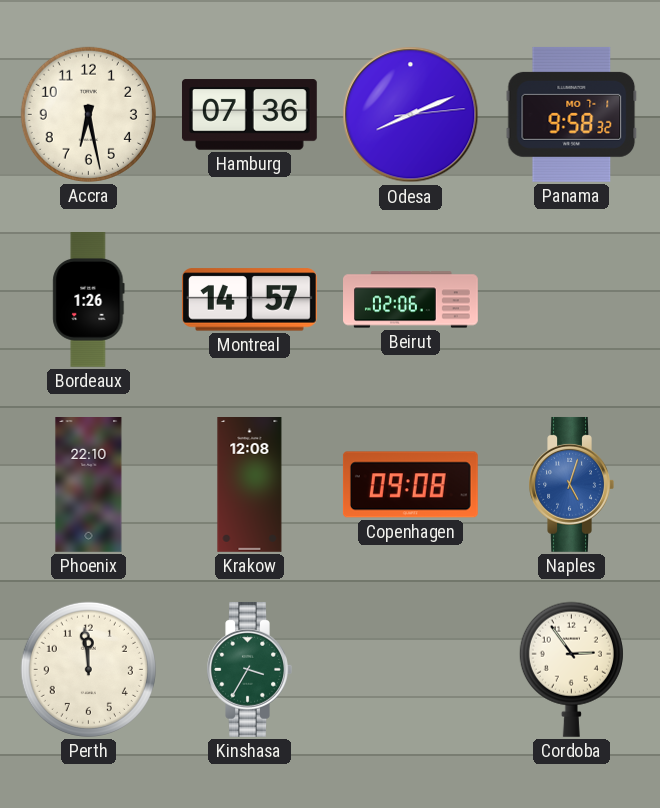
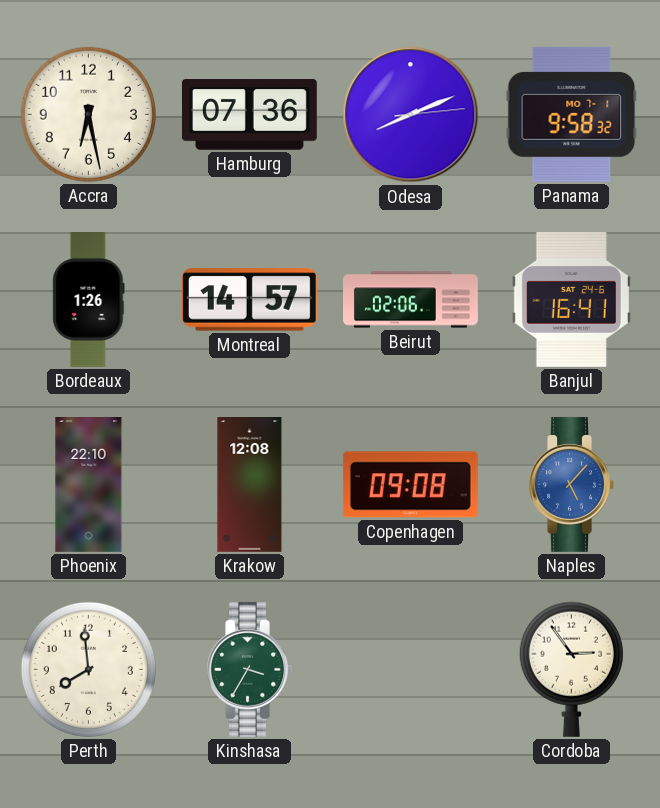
Banjul: none -> 16:41 (571, 299)
Naples: 5:03 -> 5:07 (571, 484)
Perth: 11:59 -> 7:59 (88, 669)
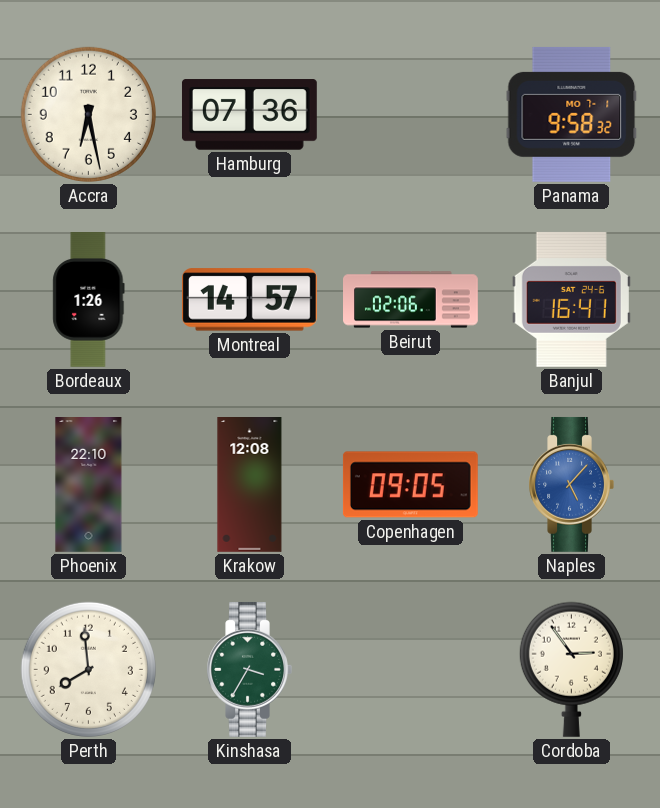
Odesa: 8:11 -> none (411, 115)
Copenhagen: 09:08 -> 09:05 (410, 485)
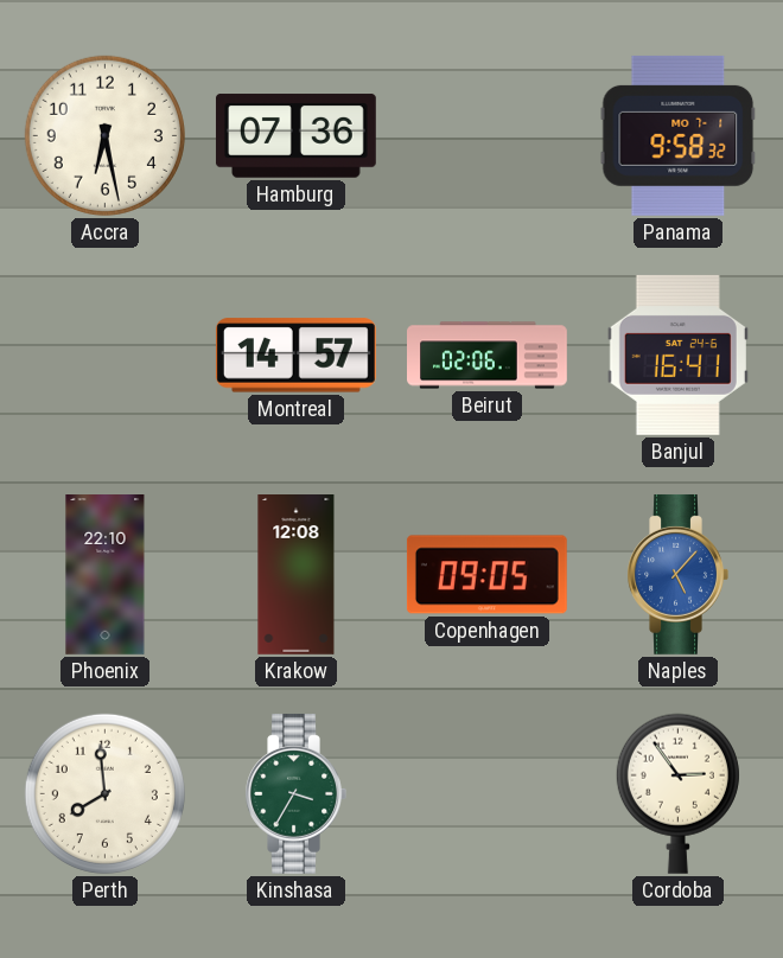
Bordeaux: 1:26 -> none (89, 300)
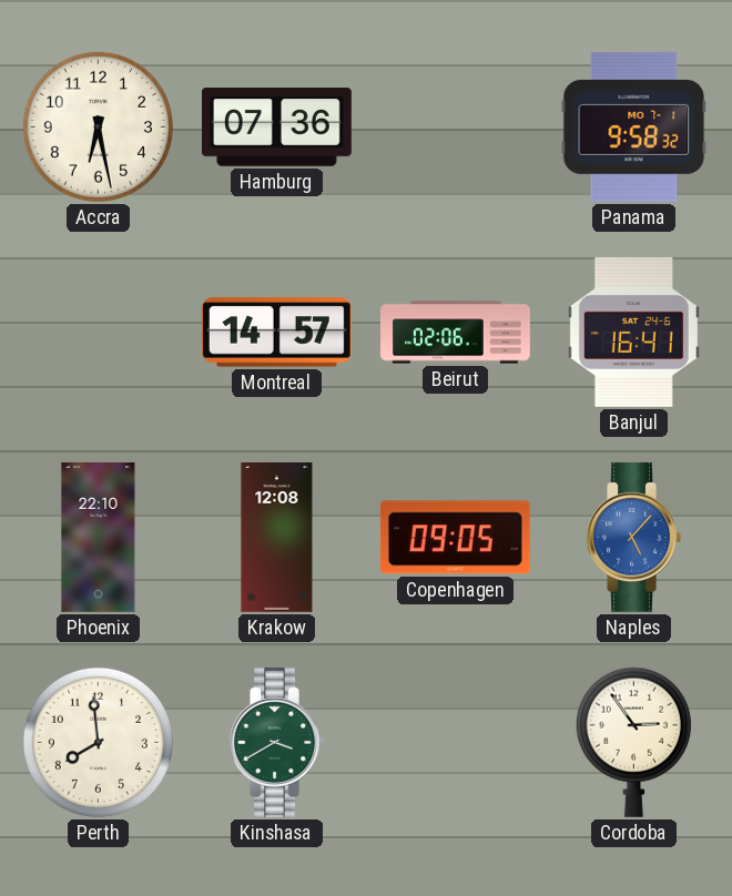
Kinshasa: 3:35 -> 3:40 (276, 742)
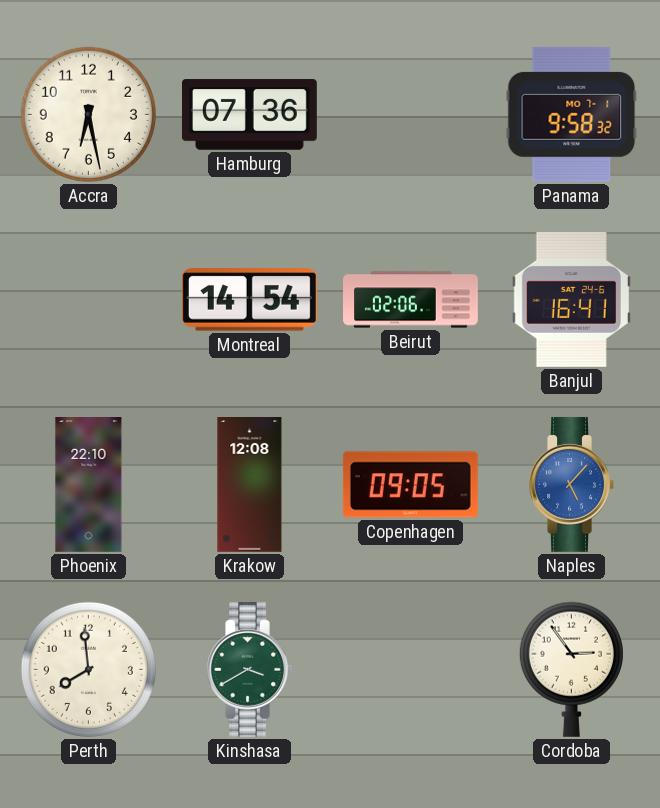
Montreal: 14:57 -> 14:54 (249, 300)
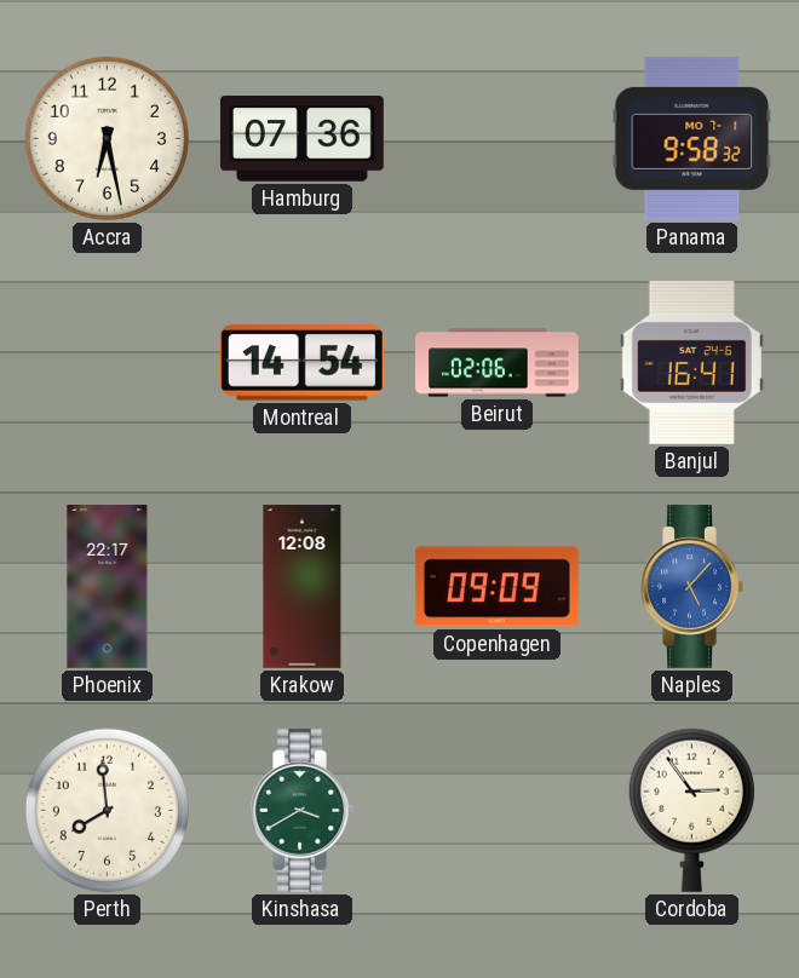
Phoenix: 22:10 -> 22:17 (108, 587)
Copenhagen: 09:05 -> 09:09 (496, 587)
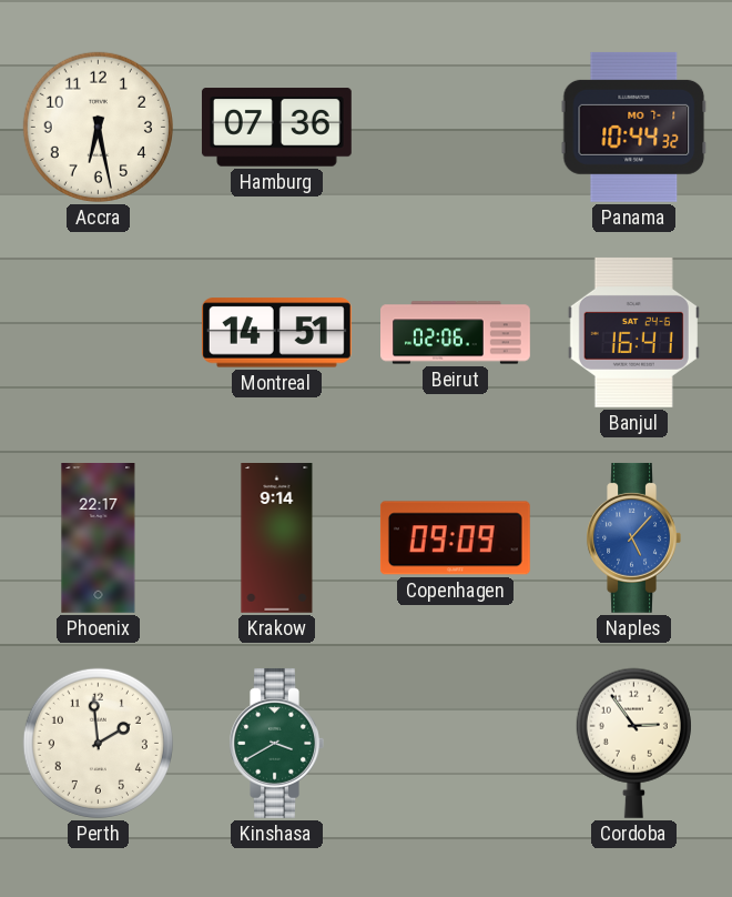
Panama: 9:58 -> 10:44 (634, 127)
Montreal: 14:54 -> 14:51 (276, 333)
Krakow: 12:08 -> 9:14 (277, 538)
Perth: 7:59 -> 1:59 (98, 743)
